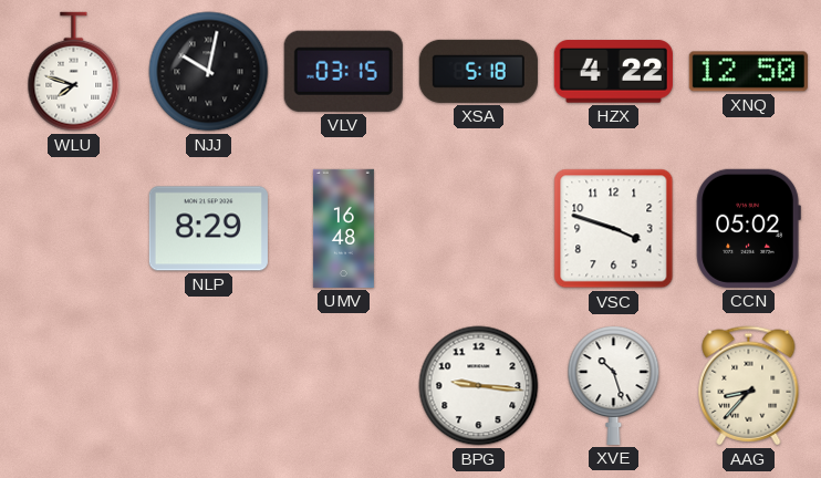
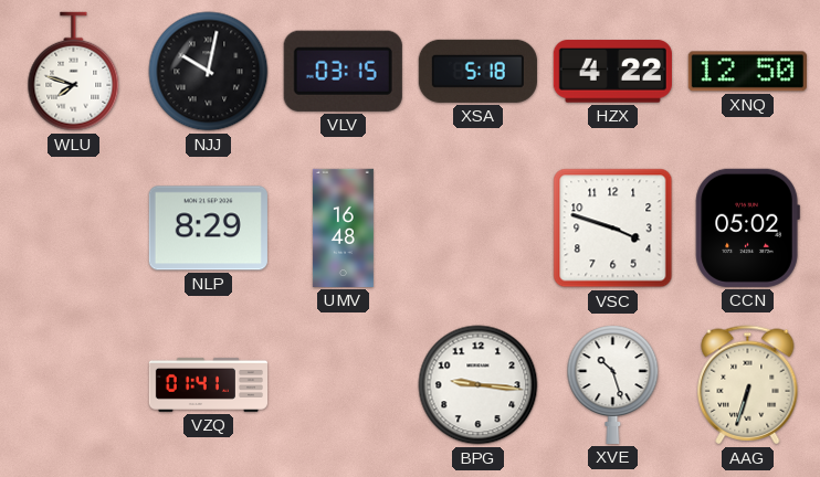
VZQ: none -> 01:41 (208, 384)
AAG: 8:37 -> 6:33 (748, 385)
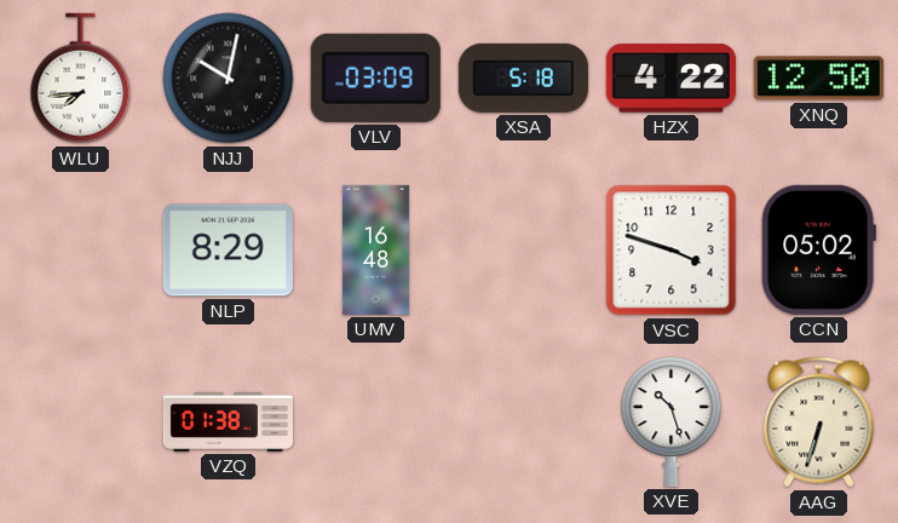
WLU: 7:48 -> 7:44 (81, 79)
VLV: 03:15 -> 03:09 (375, 77)
VZQ: 01:41 -> 01:38 (228, 421)
BPG: 9:16 -> none (479, 385)
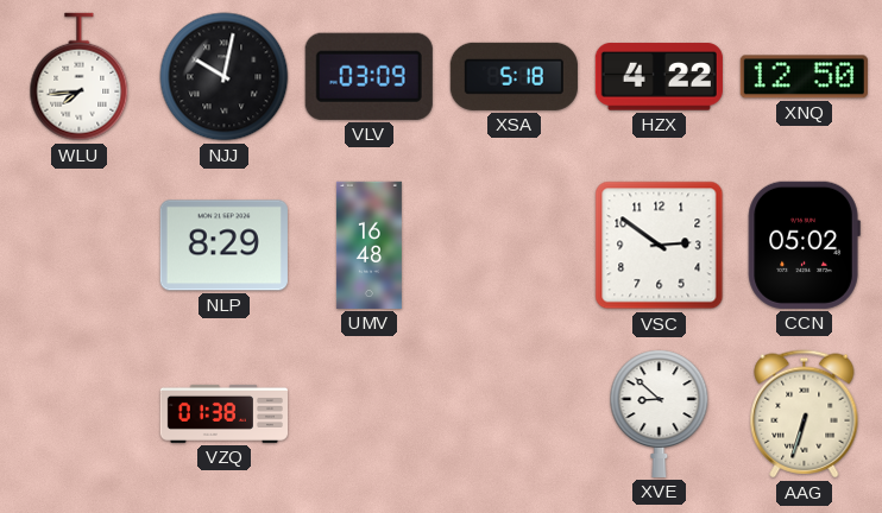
VSC: 3:48 -> 2:51 (660, 246)
XVE: 10:27 -> 8:52 (660, 413)
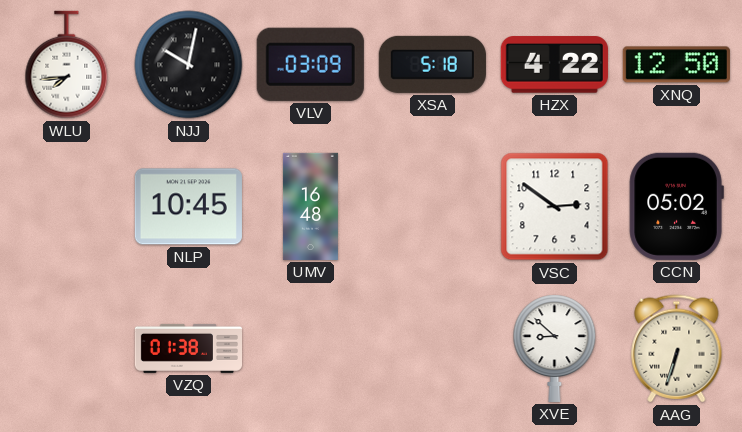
NLP: 8:29 -> 10:45 (188, 207)
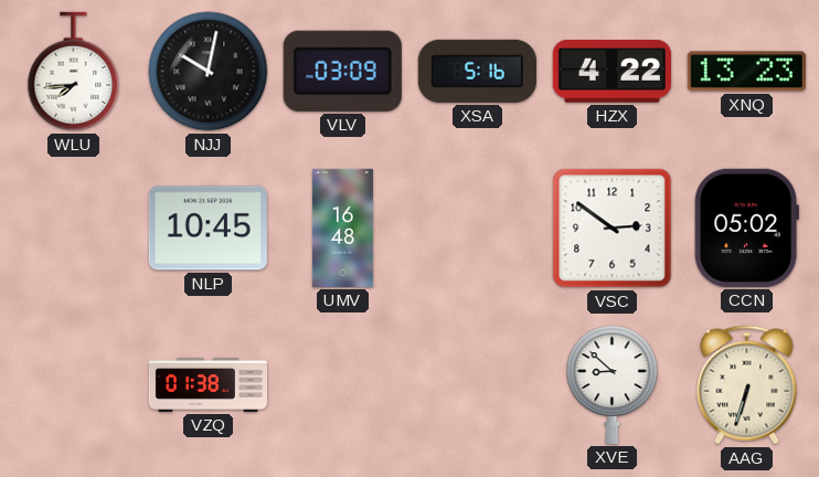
XSA: 5:18 -> 5:16 (477, 71)
XNQ: 12:50 -> 13:23 (746, 72)
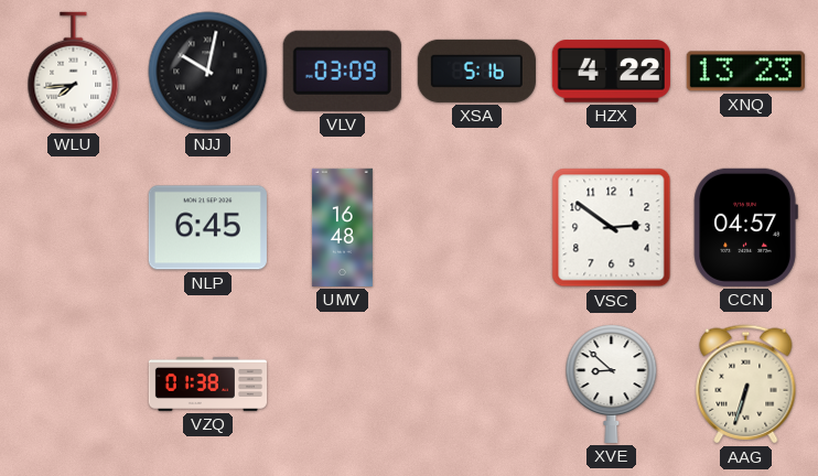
NLP: 10:45 -> 6:45 (207, 228)
CCN: 05:02 -> 04:57 (745, 227)
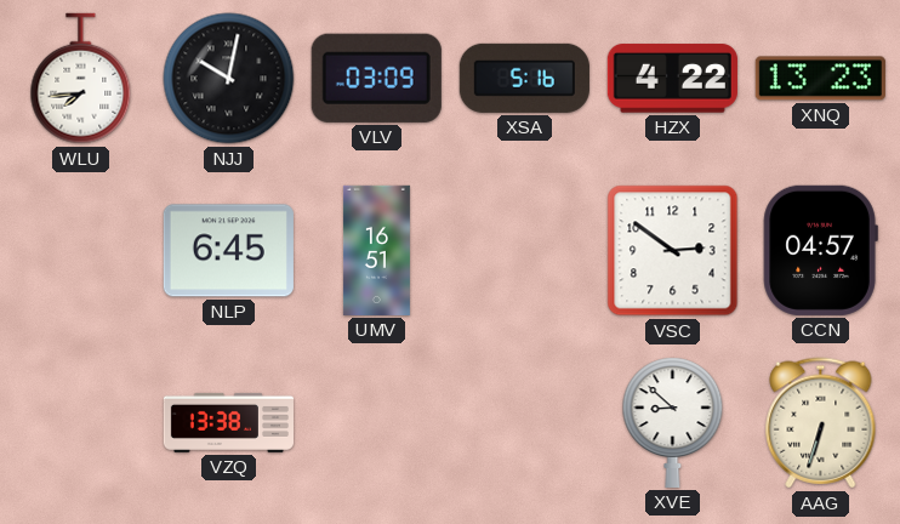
UMV: 16:48 -> 16:51 (376, 250)
VZQ: 01:38 -> 13:38 (228, 422)
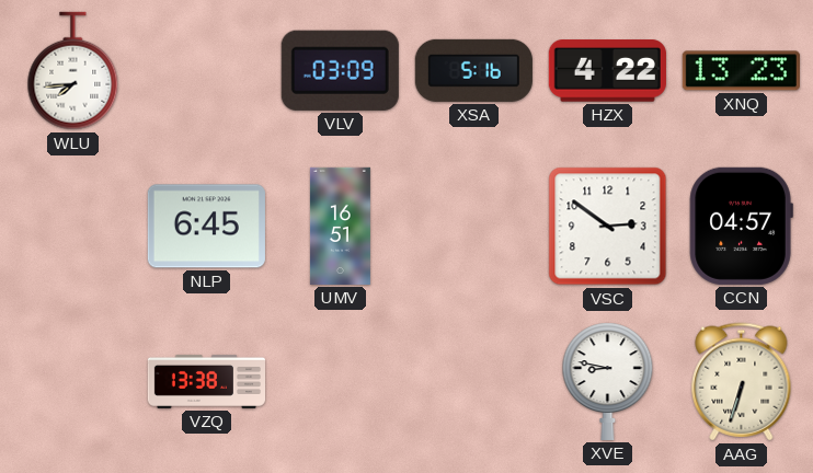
NJJ: 10:02 -> none (229, 79)
XVE: 8:52 -> 8:47 (608, 381)
